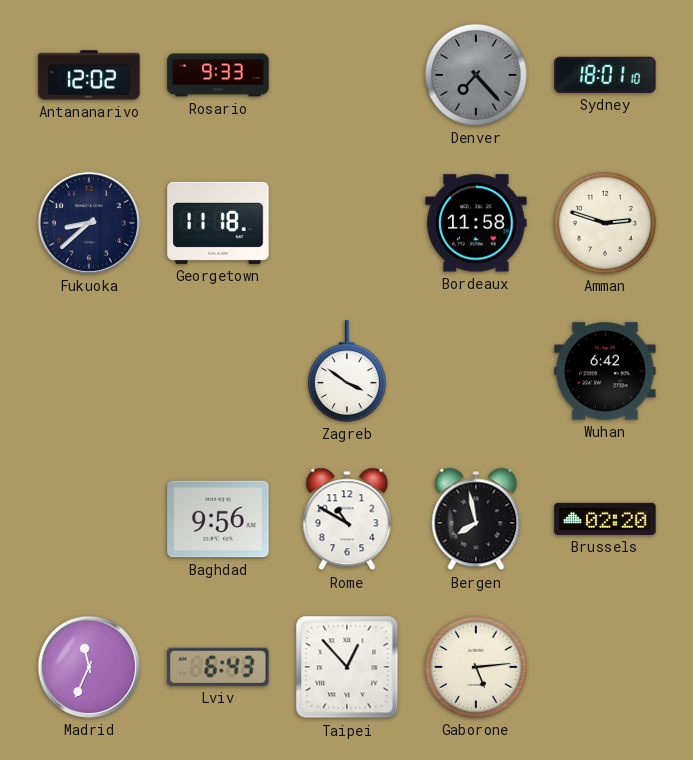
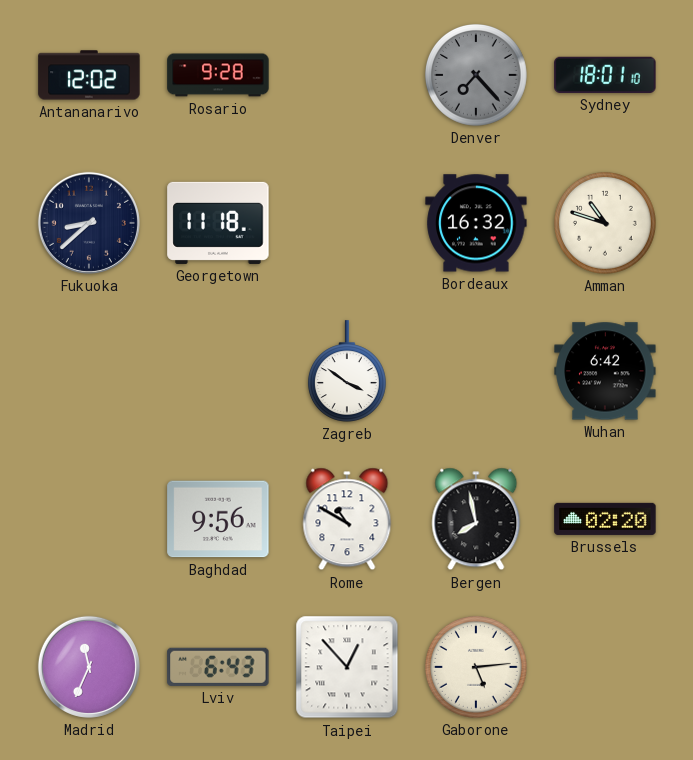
Rosario: 9:33 -> 9:28 (218, 75)
Bordeaux: 11:58 -> 16:32 (476, 223)
Amman: 2:48 -> 10:48 (605, 223)
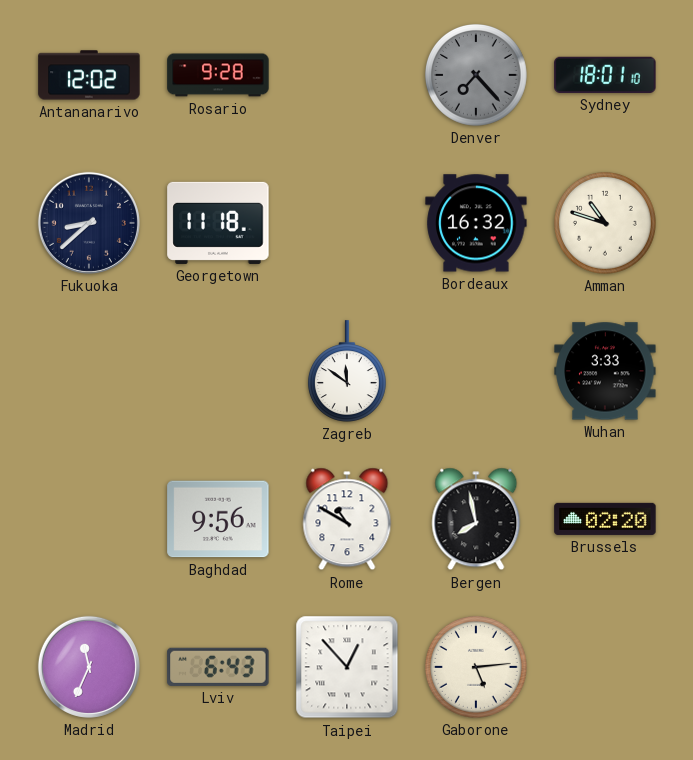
Zagreb: 3:51 -> 11:51 (347, 371)
Wuhan: 6:42 -> 3:33 (605, 371)
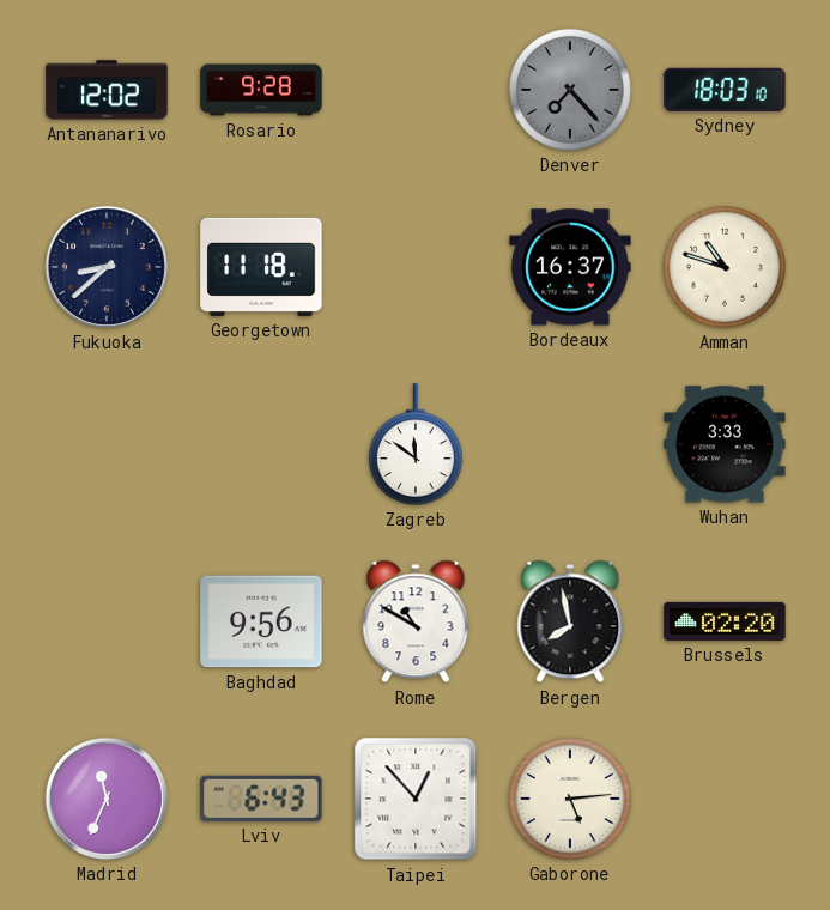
Sydney: 18:01 -> 18:03 (725, 90)
Bordeaux: 16:32 -> 16:37 (570, 267)
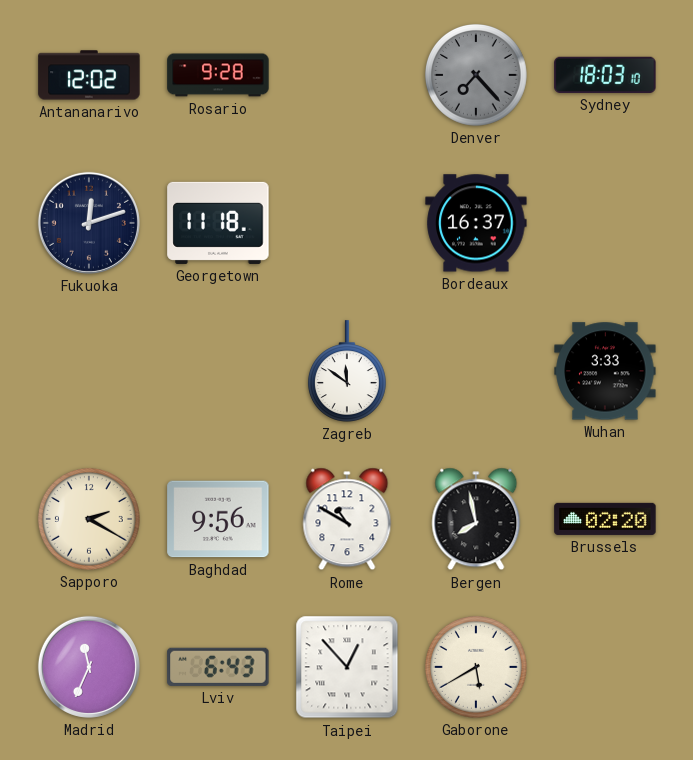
Fukuoka: 8:38 -> 12:12 (89, 223)
Amman: 10:48 -> none (725, 267)
Sapporo: none -> 2:20 (89, 519)
Gaborone: 5:14 -> 5:40 (476, 667)
